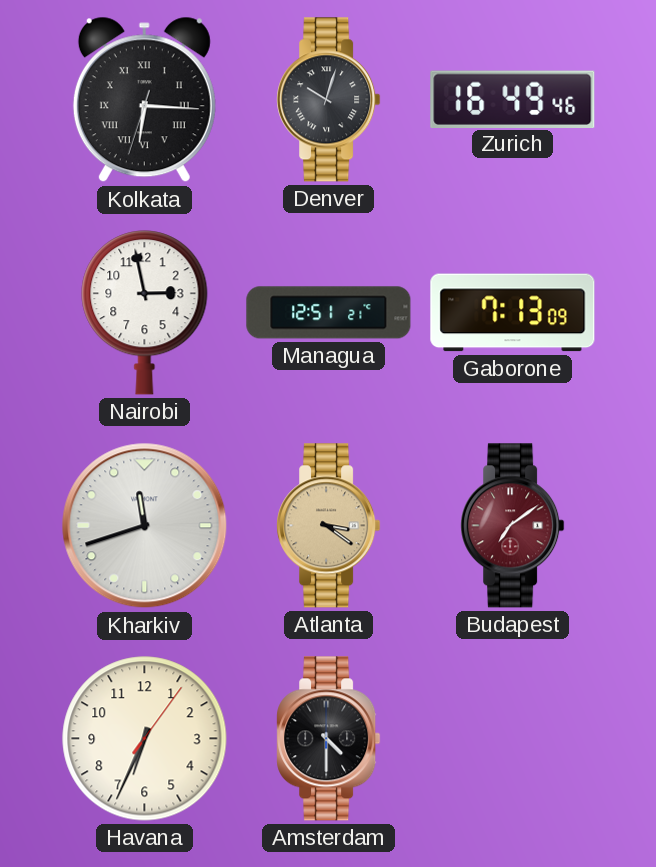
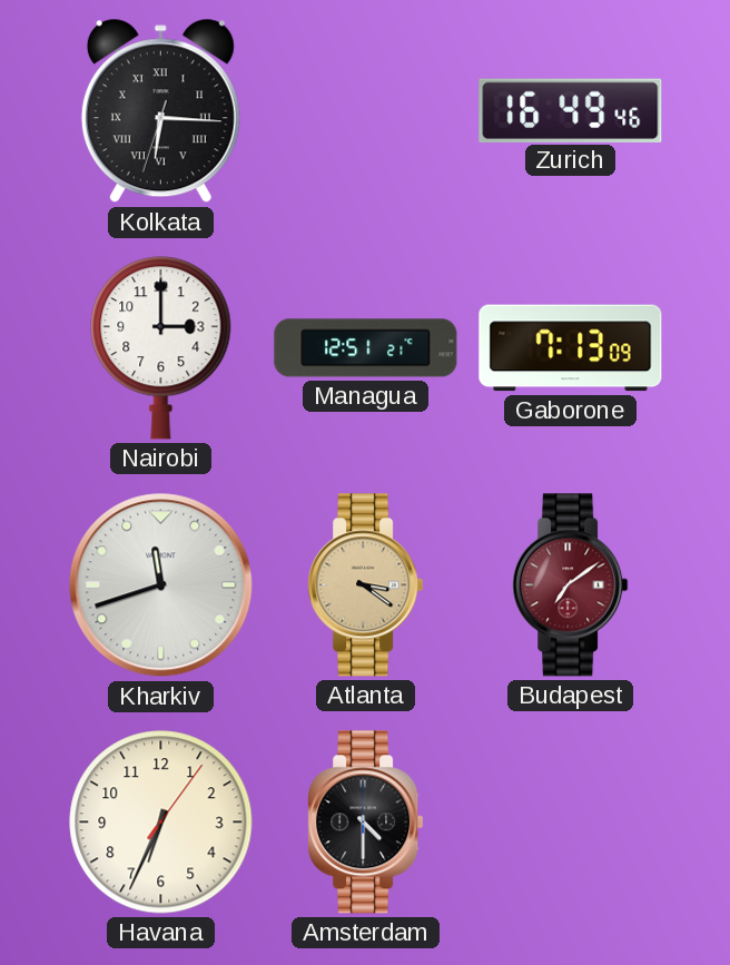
Denver: 10:03 -> none (329, 100)
Nairobi: 2:58 -> 3:00 (161, 348)
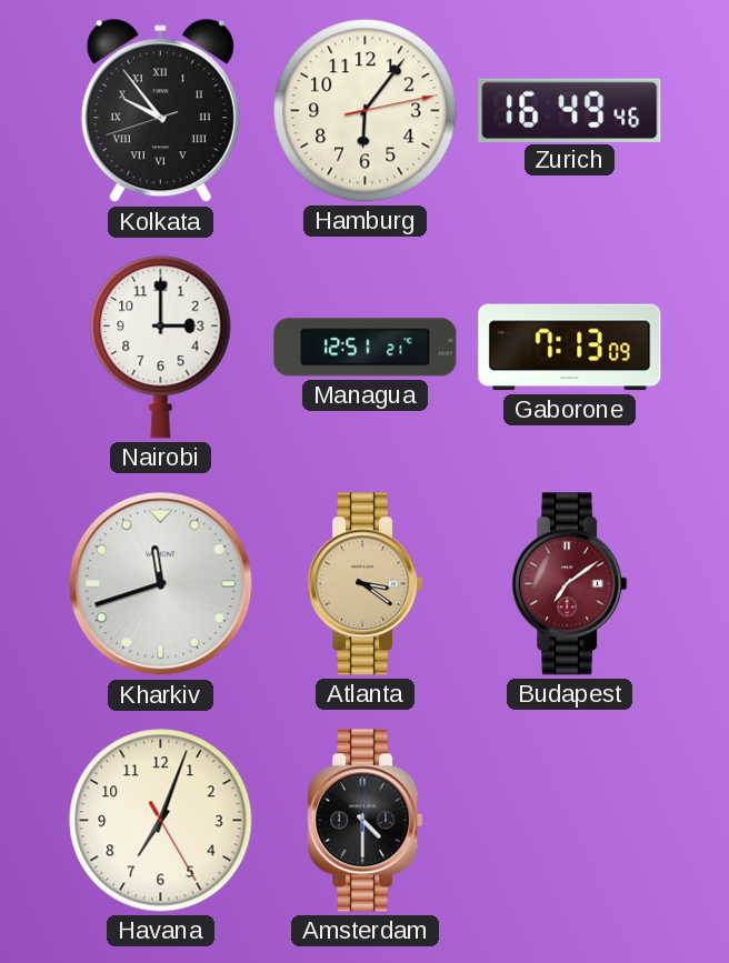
Kolkata: 6:15 -> 9:53 (160, 111)
Hamburg: none -> 6:06 (366, 111)
Havana: 6:34 -> 7:03 (161, 821)
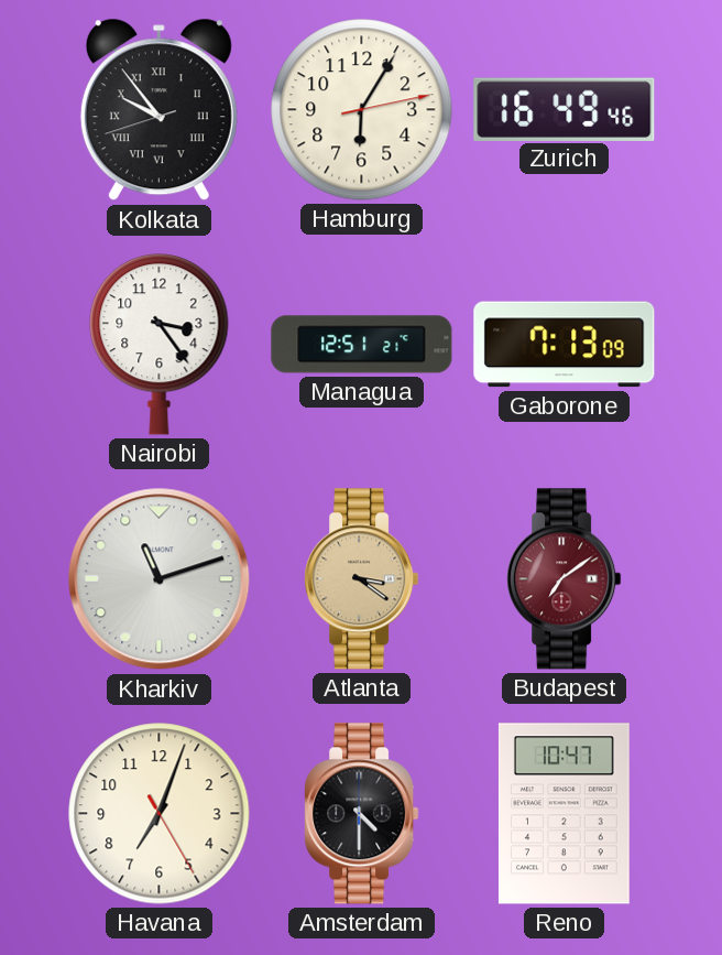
Hamburg: 6:06 -> 6:05 (362, 110)
Nairobi: 3:00 -> 3:24 (160, 345)
Kharkiv: 11:42 -> 11:12 (160, 579)
Reno: none -> 10:47 (564, 814)
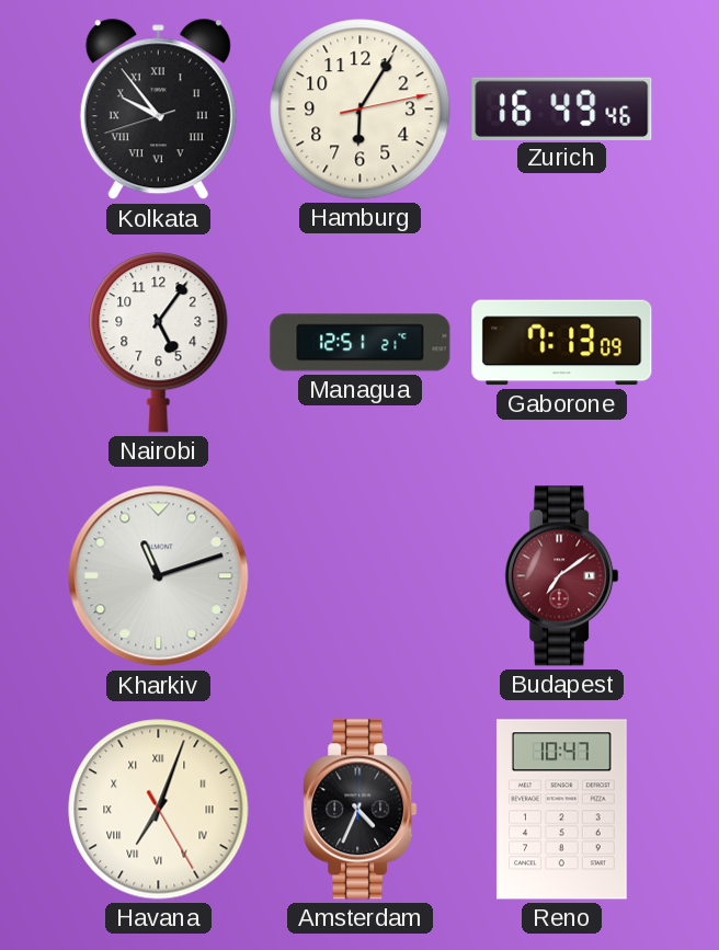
Nairobi: 3:24 -> 5:06 (159, 343)
Atlanta: 3:21 -> none (362, 579)
Havana numerals: Arabic -> Roman (159, 810)
Amsterdam: 4:30 -> 4:34 (361, 810)
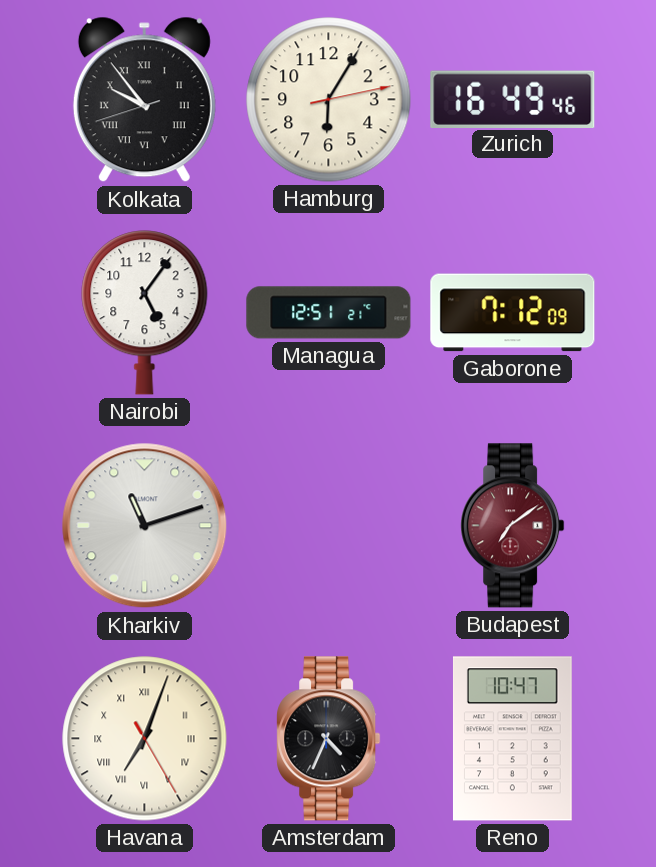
Gaborone: 7:13 -> 7:12 (513, 313)
